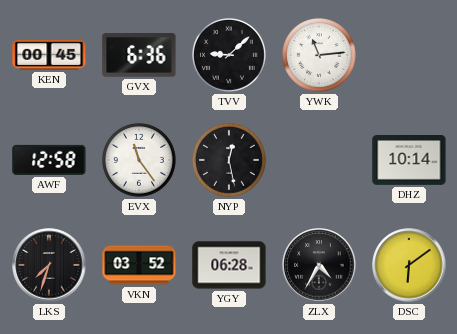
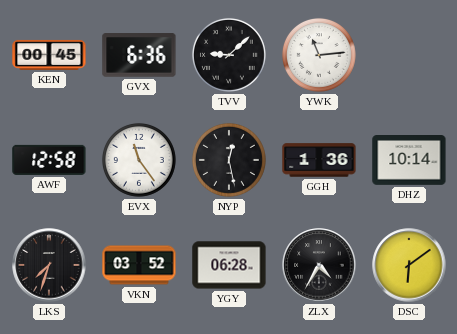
GGH: none -> 1:36 (319, 160)
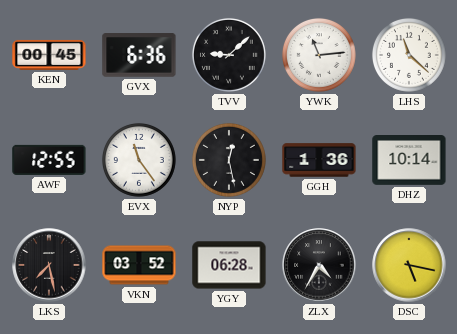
LHS: none -> 11:22 (409, 55)
AWF: 12:58 -> 12:55 (49, 160)
LKS: 7:33 -> 7:28 (49, 265)
DSC: 6:09 -> 5:17 (409, 265)
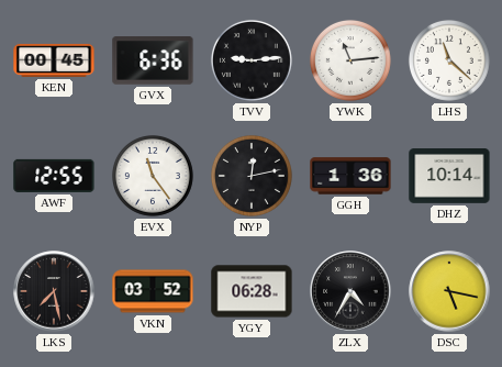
TVV: 9:08 -> 9:14 (252, 60)
NYP: 12:28 -> 12:13 (252, 176)
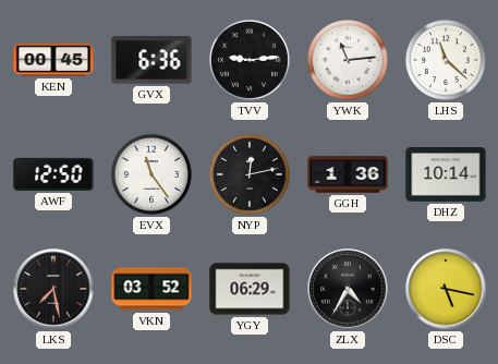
AWF: 12:55 -> 12:50 (53, 174)
YGY: 06:28 -> 06:29 (250, 289)
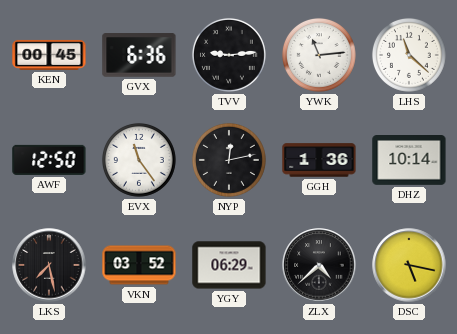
ZLX: 4:35 -> 4:38 (319, 265)
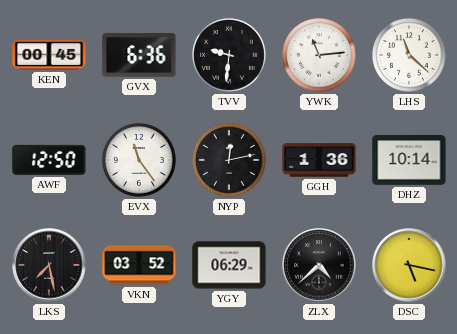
TVV: 9:14 -> 9:31 (229, 55)
